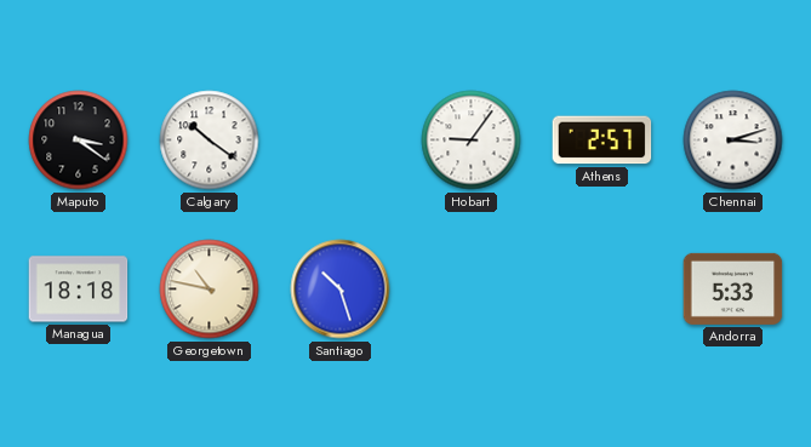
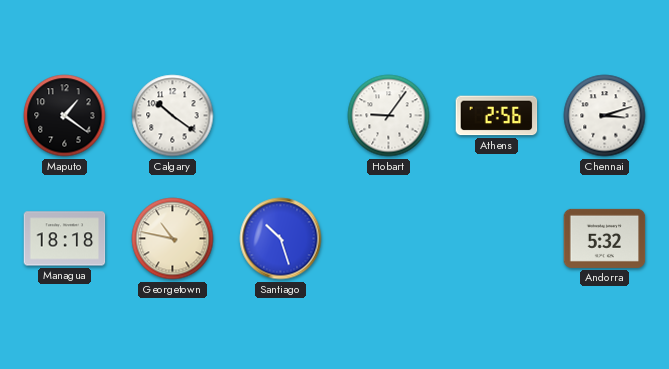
Maputo: 3:21 -> 1:21 (65, 116)
Athens: 2:57 -> 2:56 (497, 116)
Andorra: 5:33 -> 5:32 (605, 238)
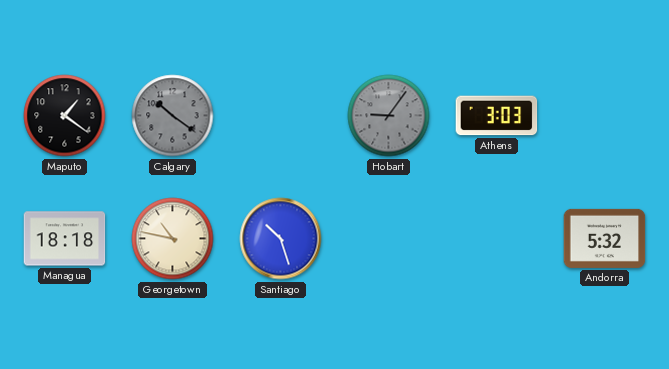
Calgary dial: white -> grey (173, 116)
Hobart dial: white -> grey (389, 116)
Athens: 2:56 -> 3:03 (497, 116)
Chennai: 3:12 -> none (605, 116)
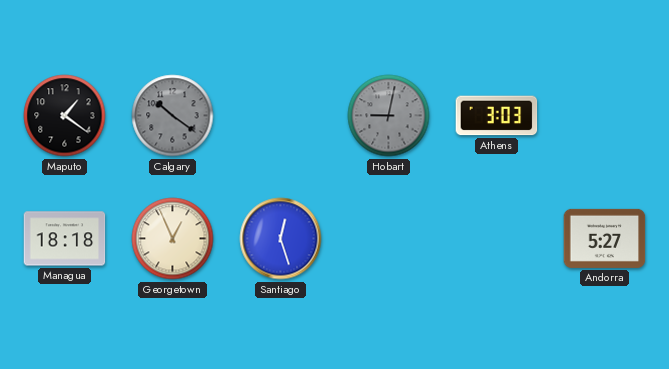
Hobart: 9:06 -> 9:02 (389, 116)
Georgetown: 10:47 -> 12:56 (173, 239)
Santiago: 10:27 -> 12:27 (281, 239)
Andorra: 5:32 -> 5:27 (605, 238)
